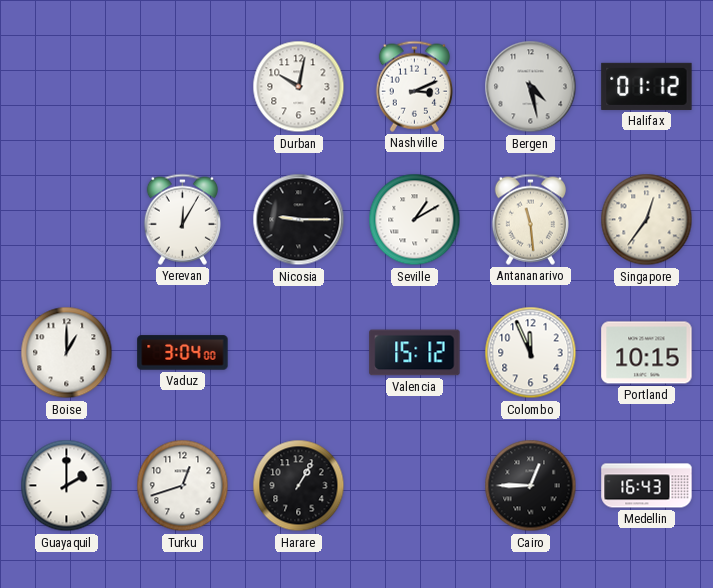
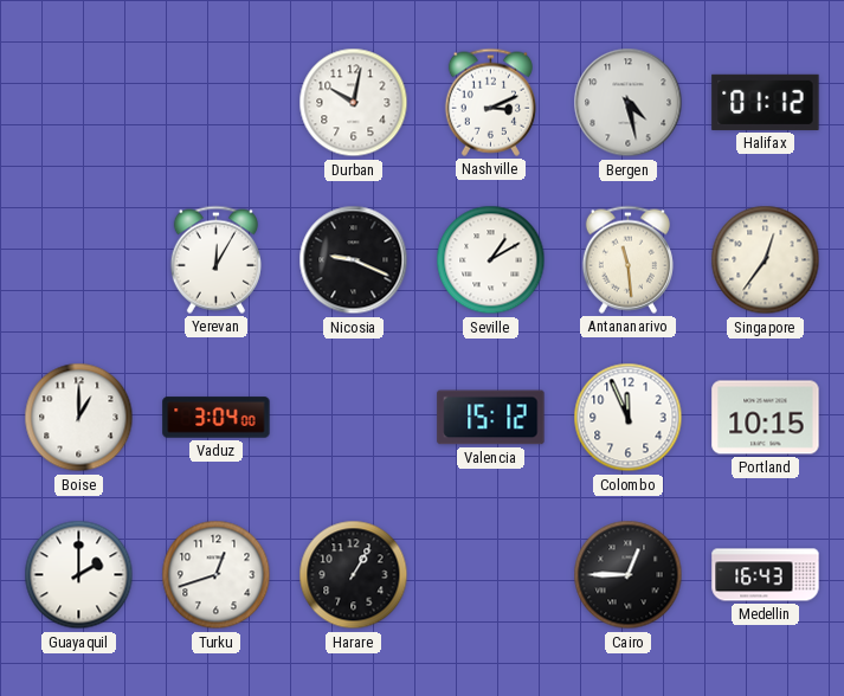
Nicosia: 9:15 -> 9:19 (354, 260)
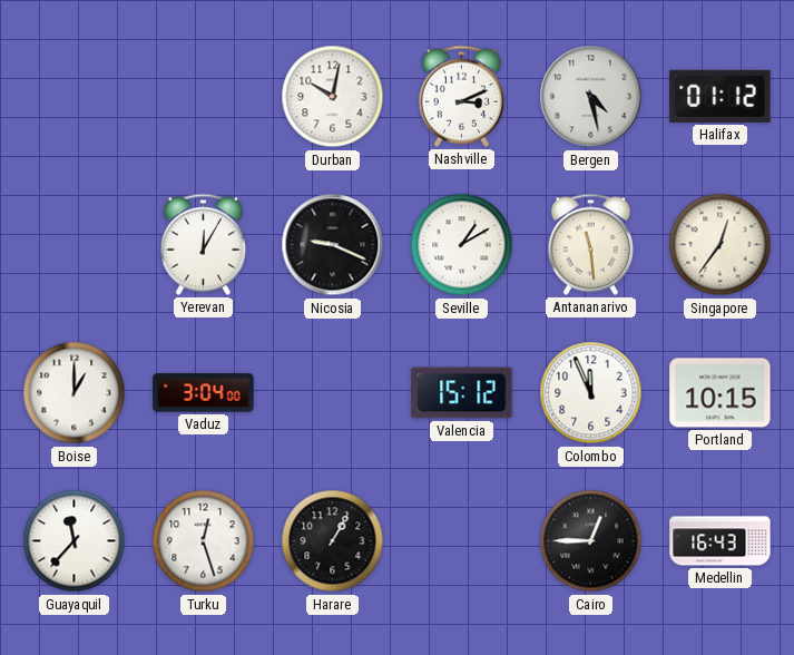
Guayaquil: 2:00 -> 11:37 (75, 541)
Turku: 12:42 -> 12:27 (204, 541)
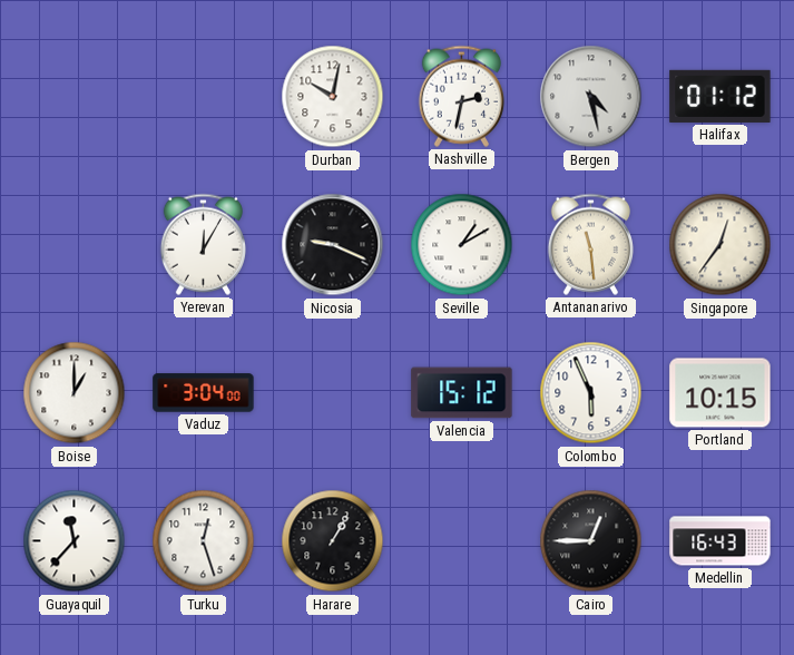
Nashville: 3:11 -> 2:32 (461, 96)
Colombo: 11:56 -> 5:56 (591, 393)
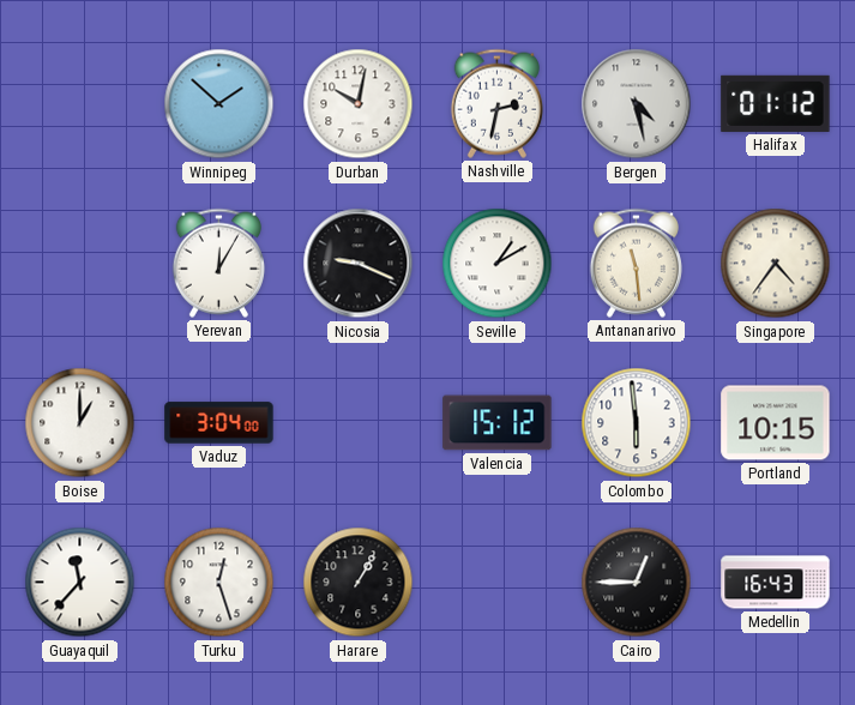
Winnipeg: none -> 1:52 (219, 104)
Singapore: 12:36 -> 4:36 (776, 264)
Colombo: 5:56 -> 5:59 (637, 423)
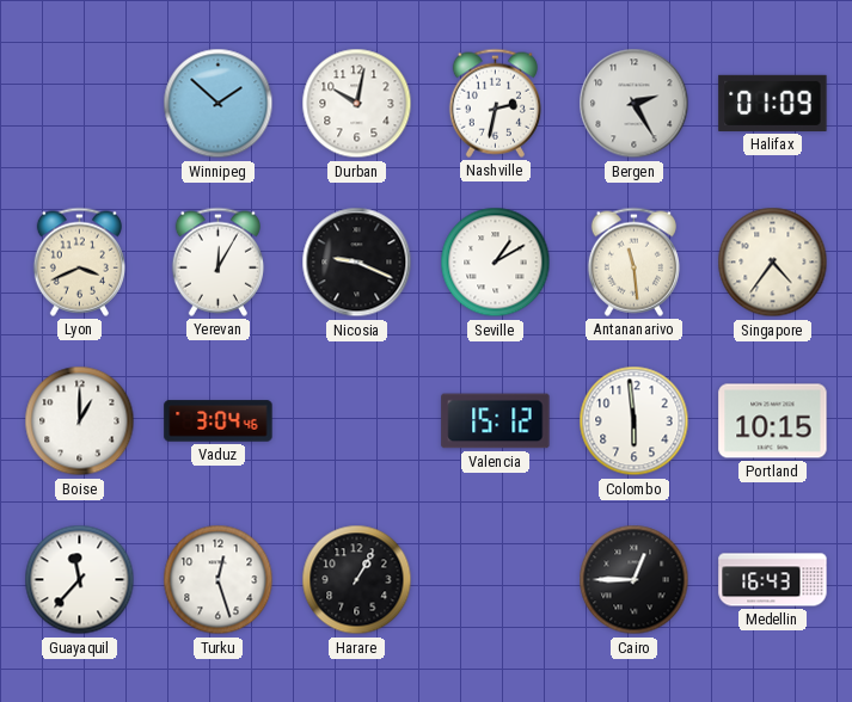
Bergen: 4:28 -> 2:25 (635, 104)
Halifax: 01:12 -> 01:09 (773, 103)
Lyon: none -> 3:41 (79, 261)
Vaduz: 3:04:00 -> 3:04:46 (219, 421)
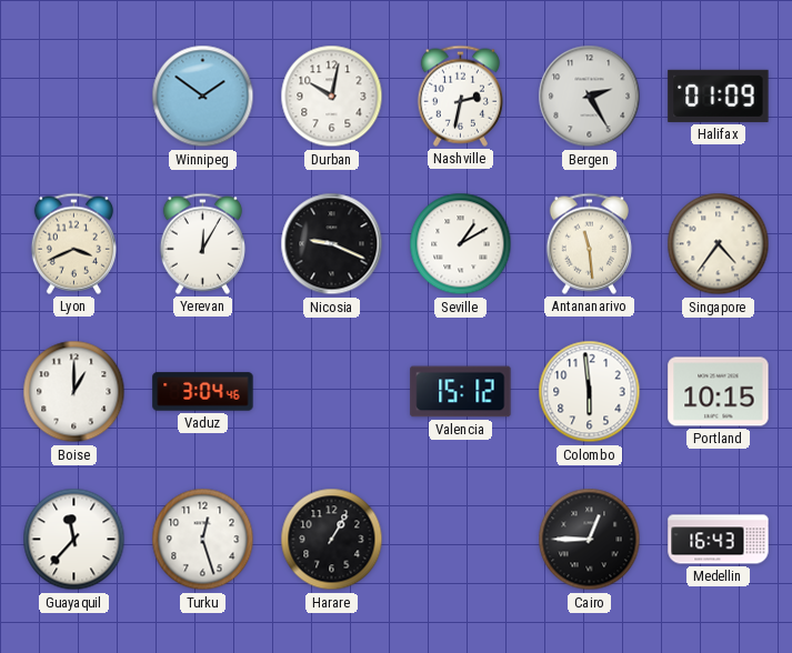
Winnipeg: 1:52 -> 1:51 (203, 97)
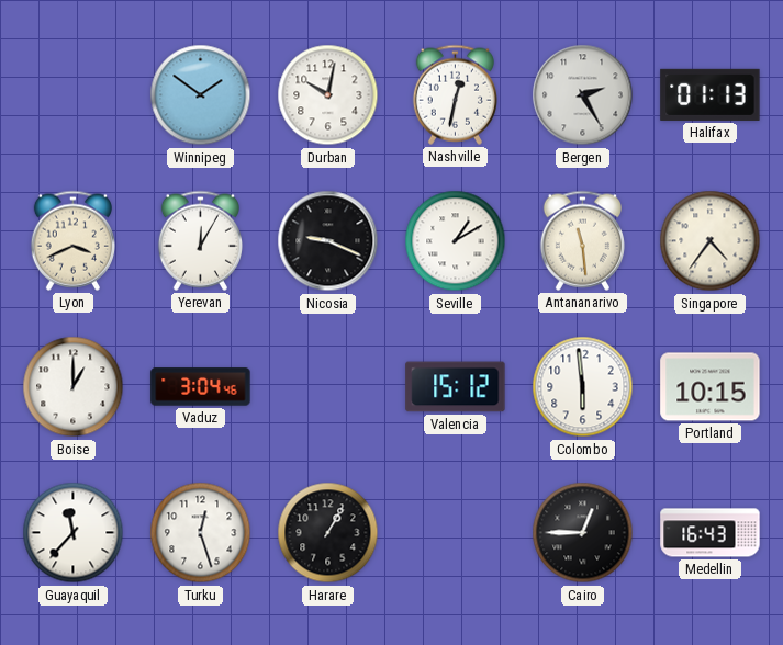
Nashville: 2:32 -> 12:32 (455, 94)
Halifax: 01:09 -> 01:13 (711, 94)
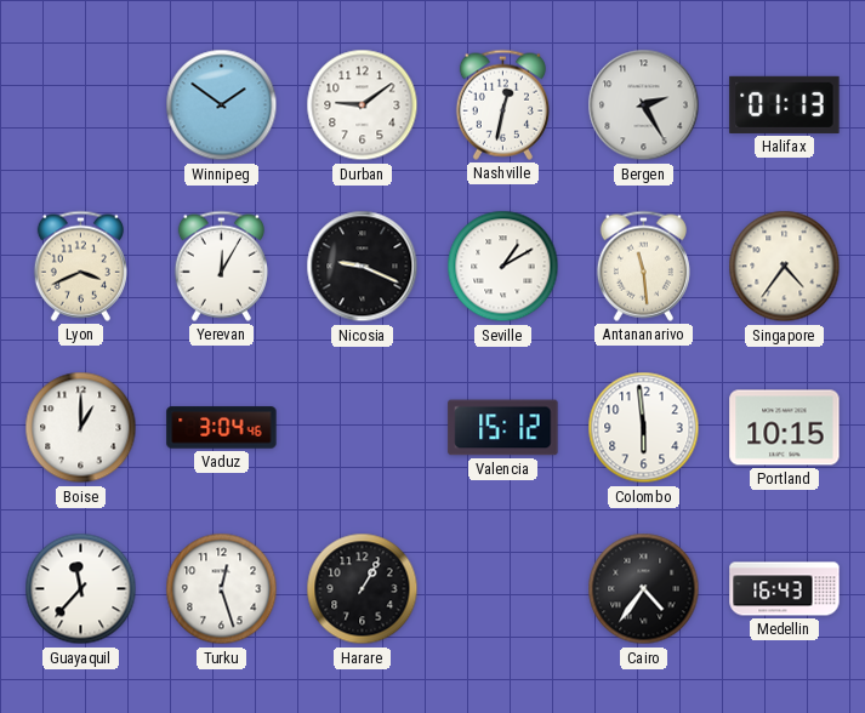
Durban: 10:02 -> 9:09 (363, 105)
Cairo: 12:45 -> 4:36 (644, 589)
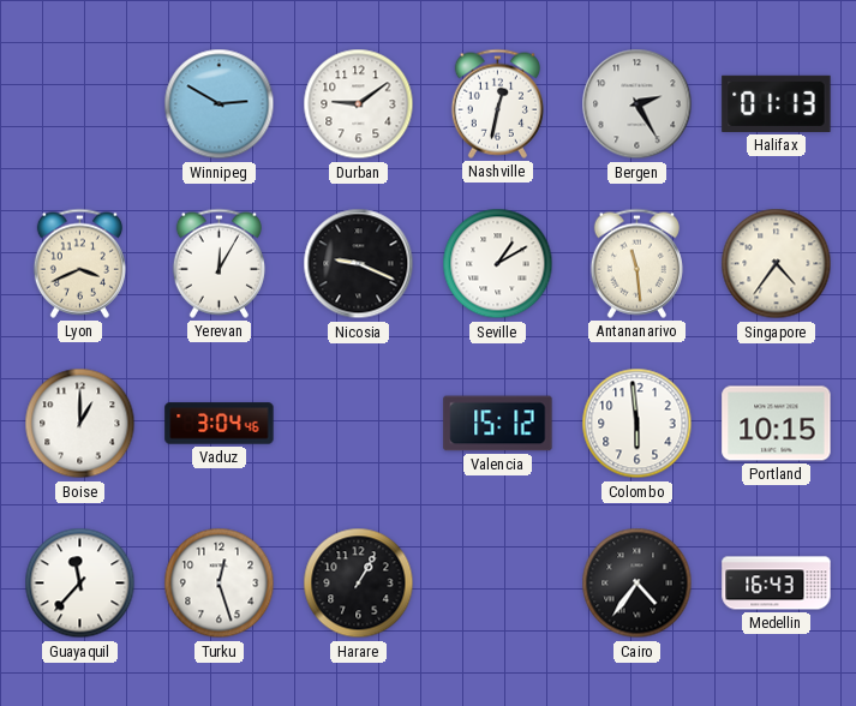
Winnipeg: 1:51 -> 2:50 (220, 104)
